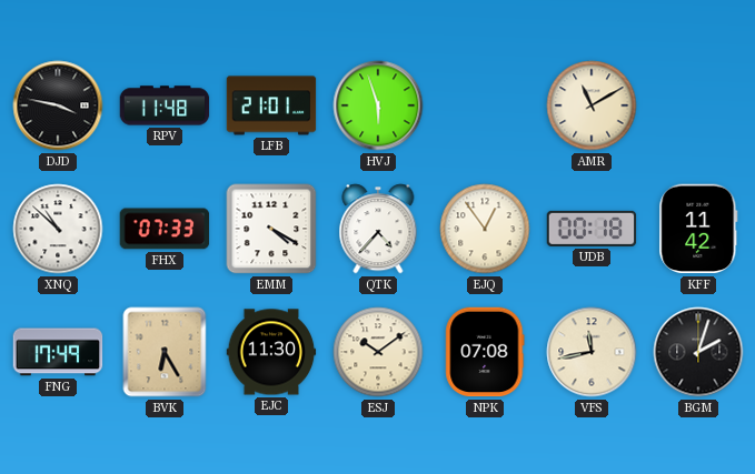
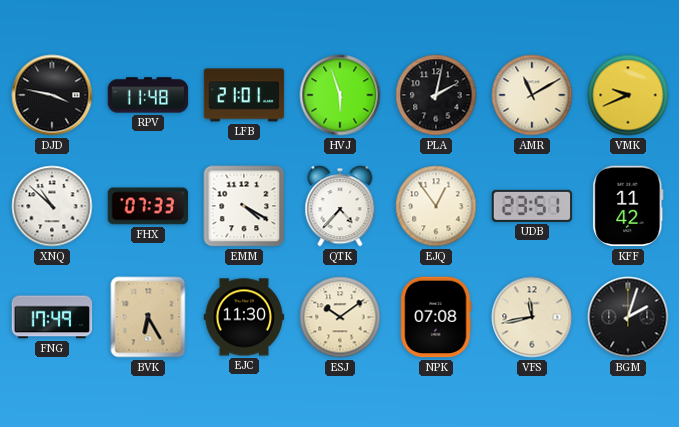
PLA: none -> 2:02 (436, 95)
VMK: none -> 9:41 (628, 95)
UDB: 00:18 -> 23:51 (532, 206)
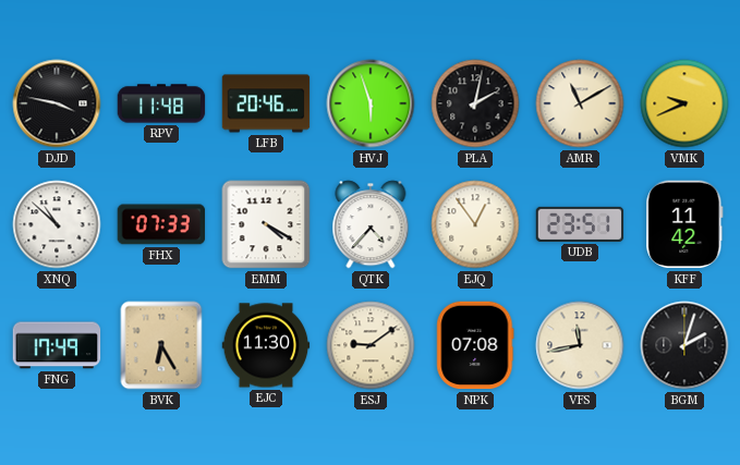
LFB: 21:01 -> 20:46 (266, 103)
ESJ: 10:09 -> 9:09 (371, 345)
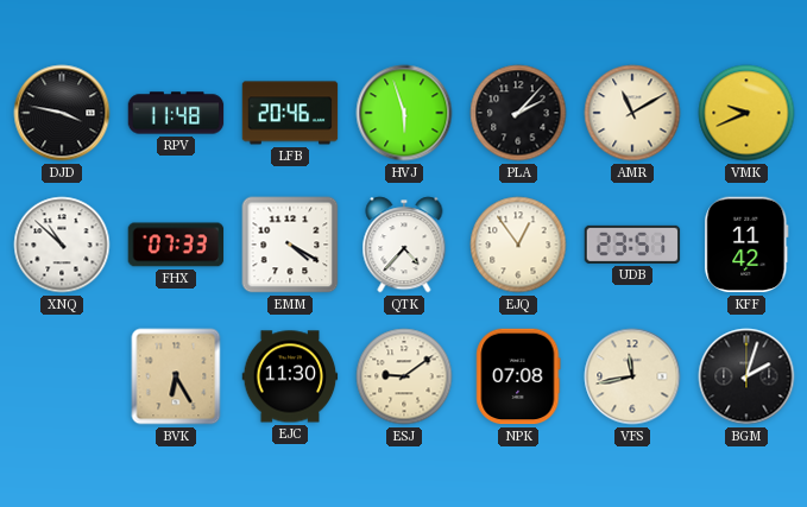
PLA: 2:02 -> 2:07 (518, 113)
FNG: 17:49 -> none (57, 345)
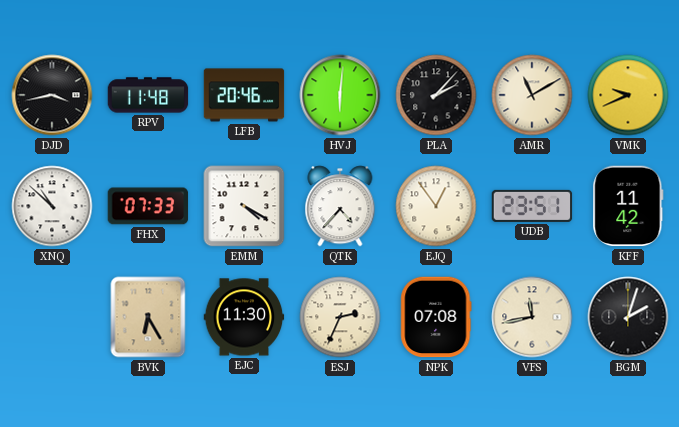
DJD: 3:47 -> 3:43 (52, 95)
HVJ: 5:57 -> 6:01 (340, 95)
ESJ: 9:09 -> 2:34 (340, 317)
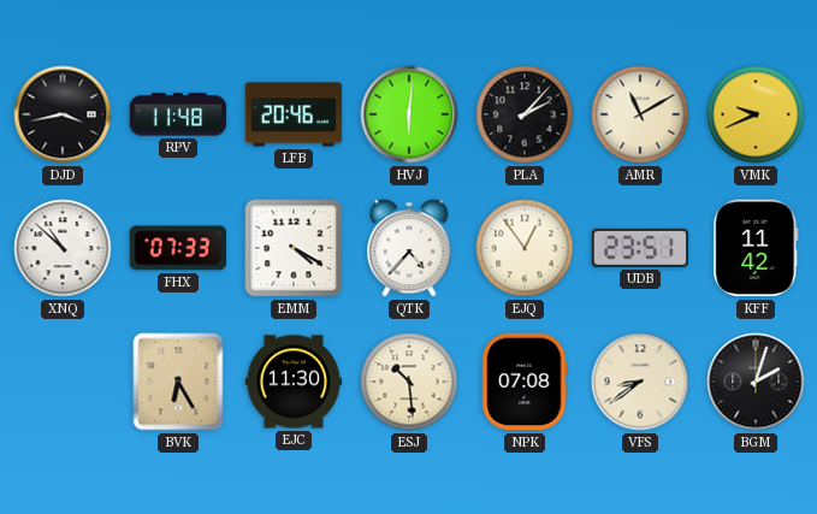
ESJ: 2:34 -> 10:29 (409, 382)
VFS: 11:43 -> 8:39 (640, 382)
